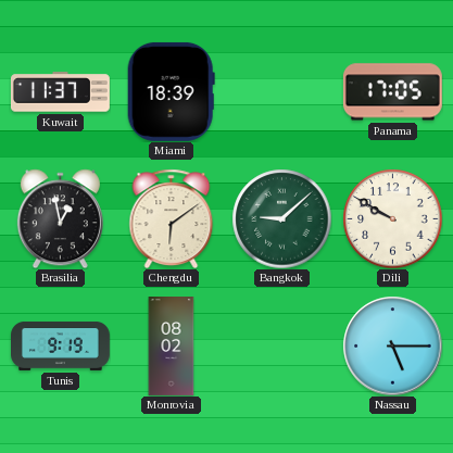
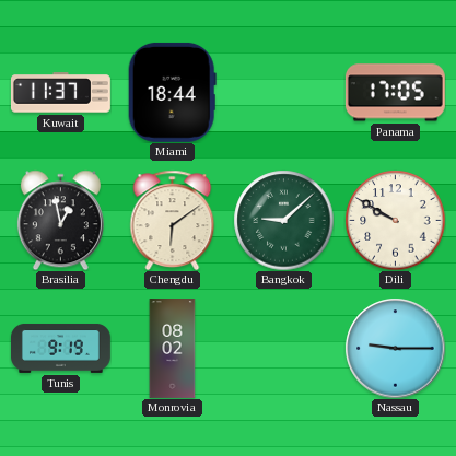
Miami: 18:39 -> 18:44 (172, 92)
Nassau: 5:15 -> 9:15 (395, 348)
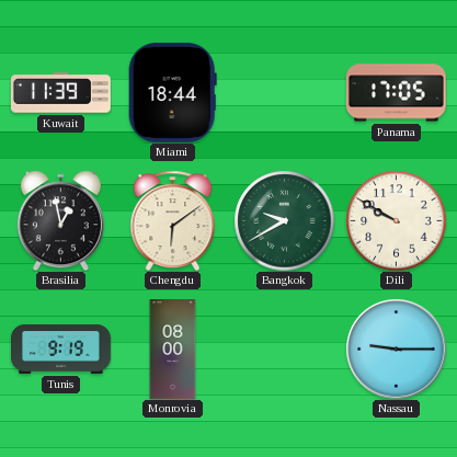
Kuwait: 11:37 -> 11:39 (60, 93)
Bangkok: 9:08 -> 9:40 (284, 220)
Monrovia: 08:02 -> 08:00 (173, 350)
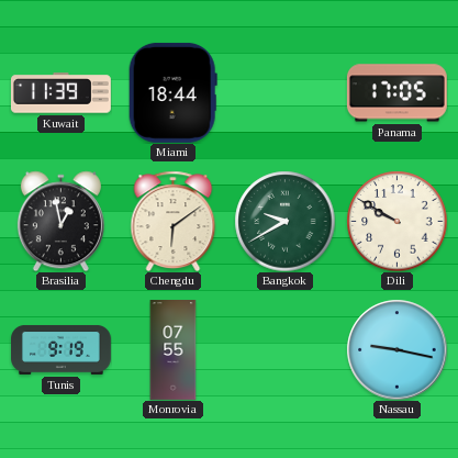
Monrovia: 08:00 -> 07:55 (174, 350)
Nassau: 9:15 -> 9:17 (396, 349)
